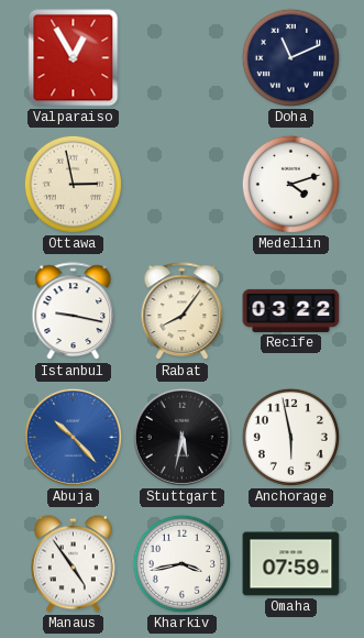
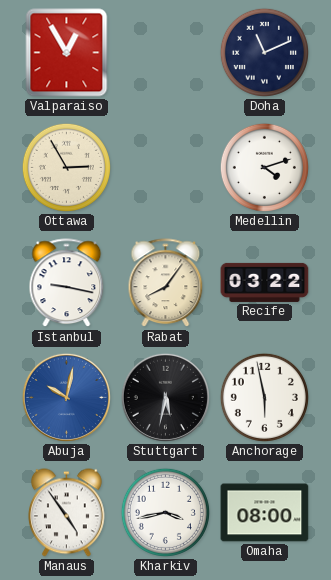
Ottawa: 2:58 -> 2:55 (66, 167)
Abuja: 10:23 -> 10:02 (66, 397)
Omaha: 07:59 -> 08:00 (265, 513)
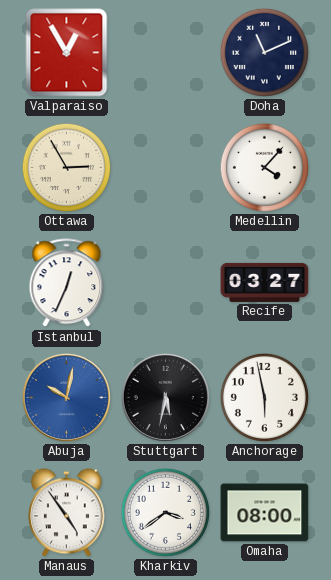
Medellin: 4:12 -> 4:07 (264, 167)
Istanbul: 9:17 -> 12:34 (67, 283)
Rabat: 8:06 -> none (166, 283)
Recife: 03:22 -> 03:27 (265, 282)
Kharkiv: 3:43 -> 3:39 (165, 512)
